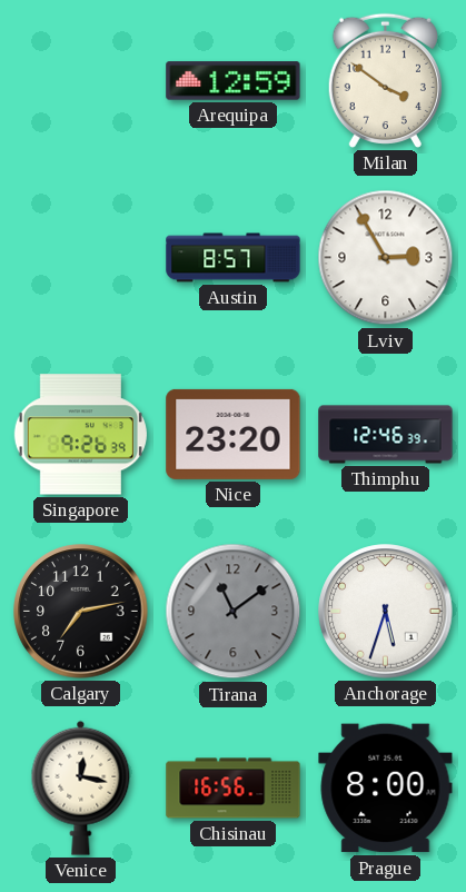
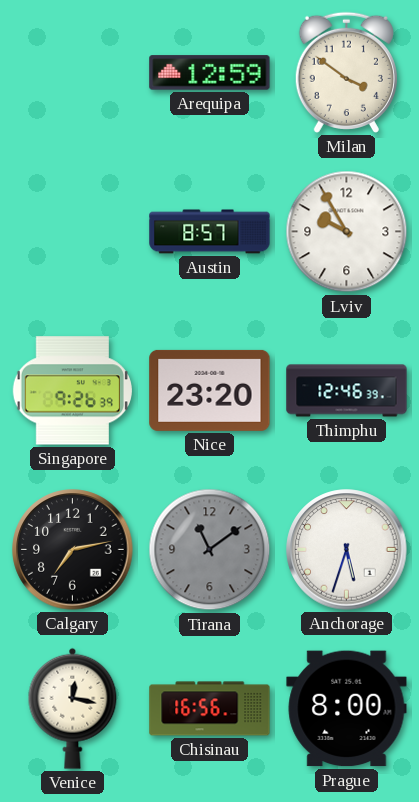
Lviv: 2:55 -> 9:55 (347, 232)
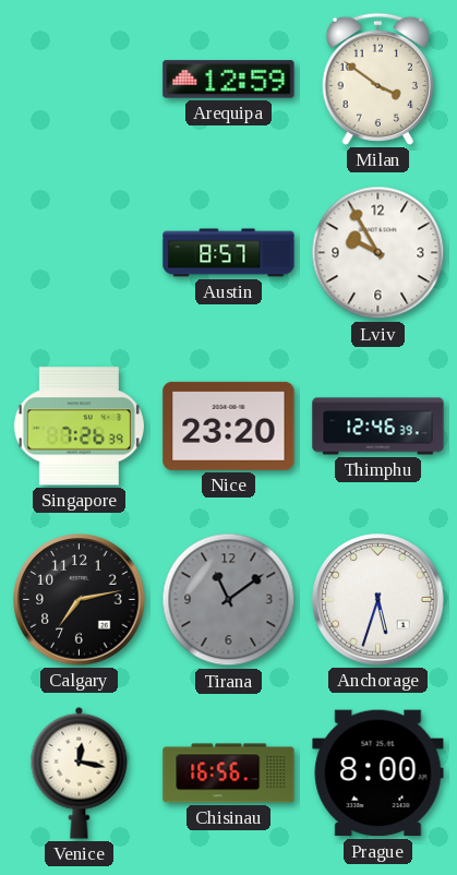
Singapore: 9:26 -> 7:26 (79, 427)
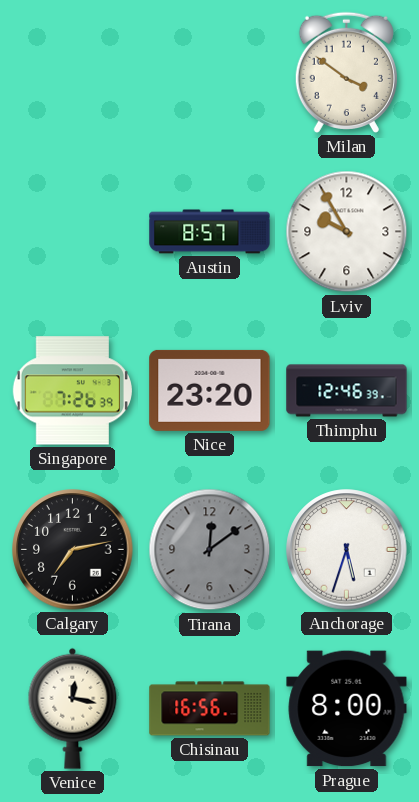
Arequipa: 12:59 -> none (229, 80)
Tirana: 11:09 -> 12:09 (210, 550)
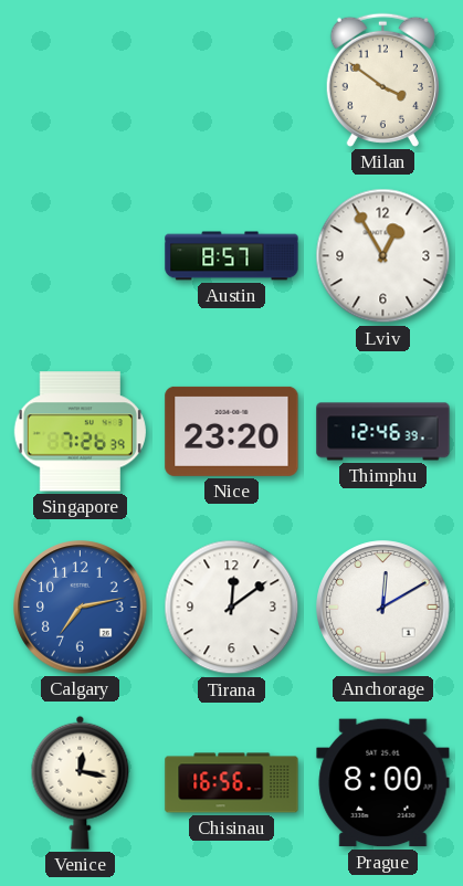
Lviv: 9:55 -> 12:55 (383, 256)
Calgary dial: black -> blue (81, 608)
Tirana dial: grey -> white (232, 608)
Anchorage: 5:33 -> 12:10 (383, 608)
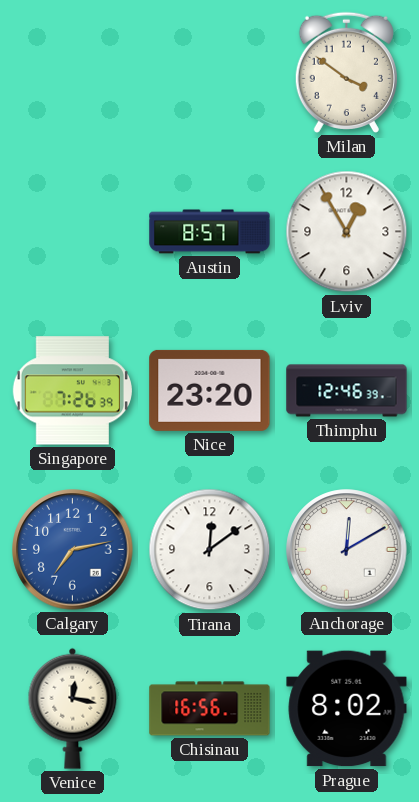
Prague: 8:00 -> 8:02 (347, 709)
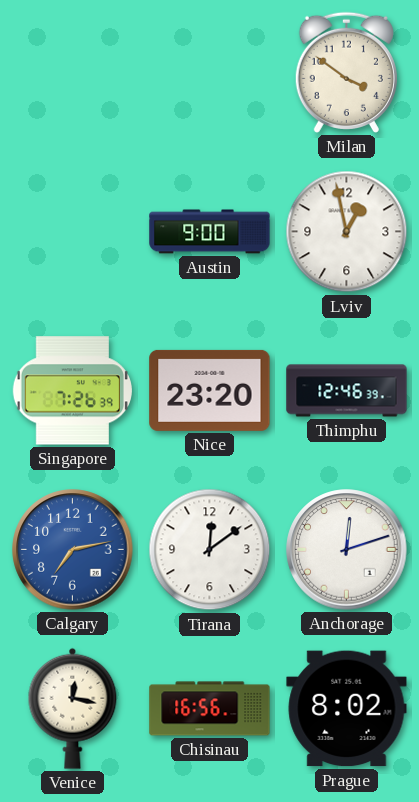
Austin: 8:57 -> 9:00 (210, 232)
Lviv: 12:55 -> 12:58 (347, 232)
Anchorage: 12:10 -> 12:12 (347, 550)
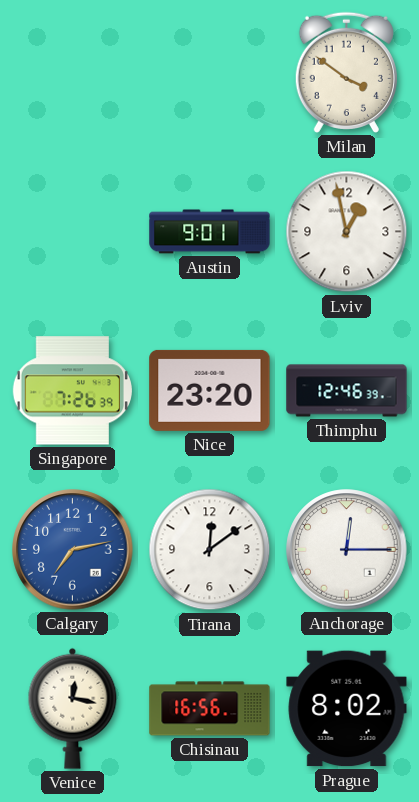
Austin: 9:00 -> 9:01 (210, 232)
Anchorage: 12:12 -> 12:15 (347, 550)
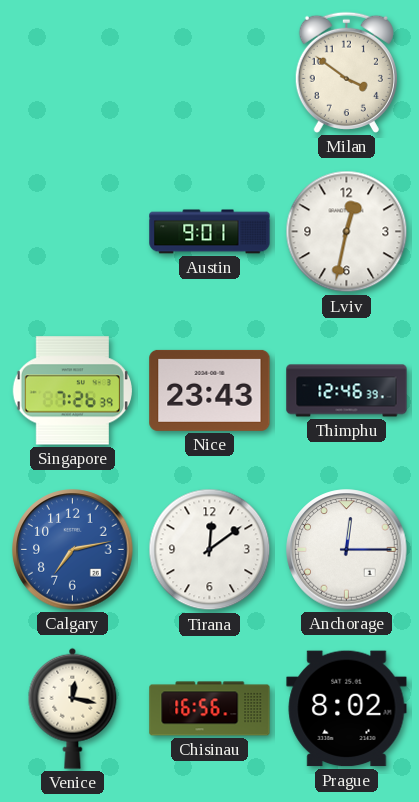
Lviv: 12:58 -> 12:32 (347, 232)
Nice: 23:20 -> 23:43 (210, 390)
